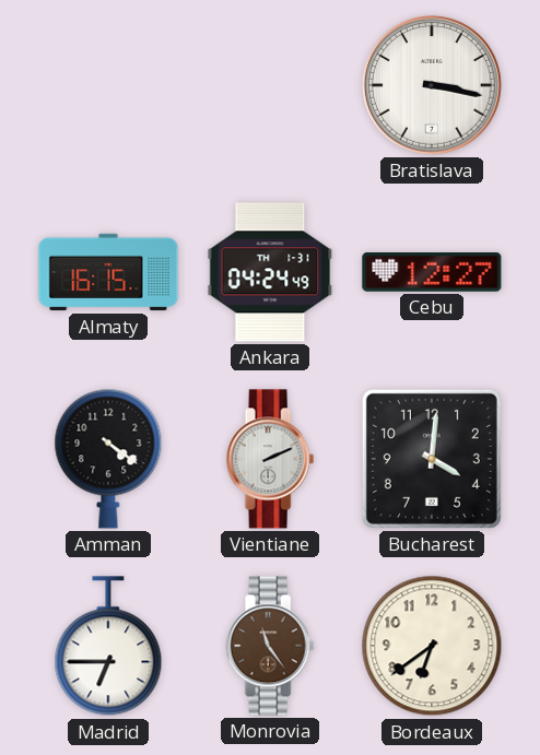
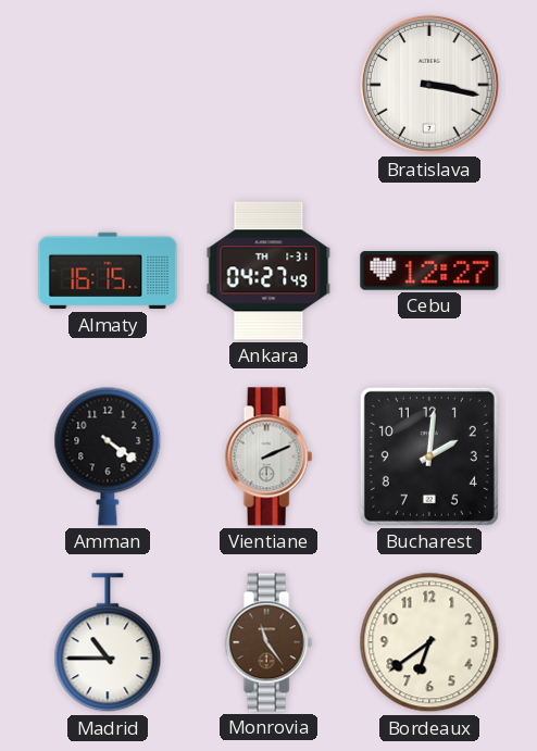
Ankara: 04:24 -> 04:27 (268, 271)
Bucharest: 4:01 -> 2:01 (429, 456)
Madrid: 6:45 -> 10:45 (108, 643)
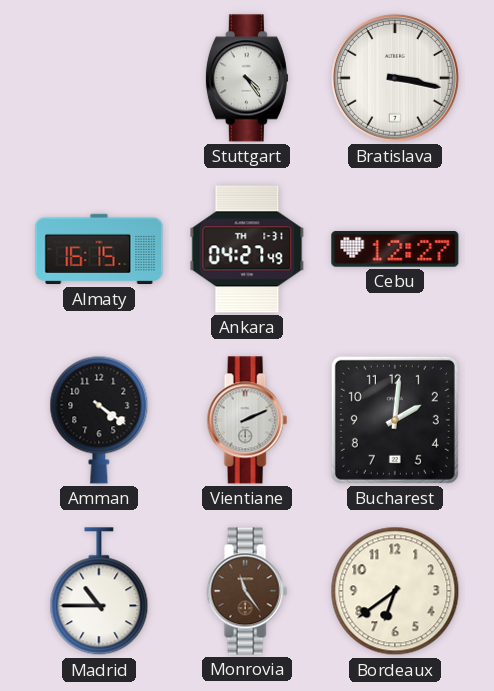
Stuttgart: none -> 4:24 (247, 78)
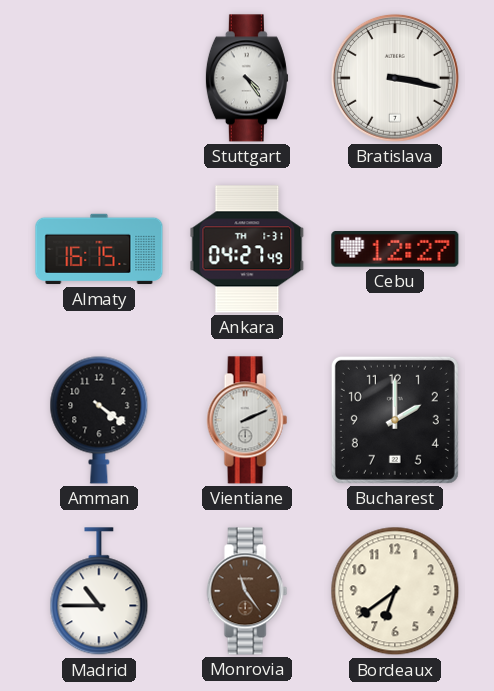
Bucharest: 2:01 -> 2:00 (395, 420)
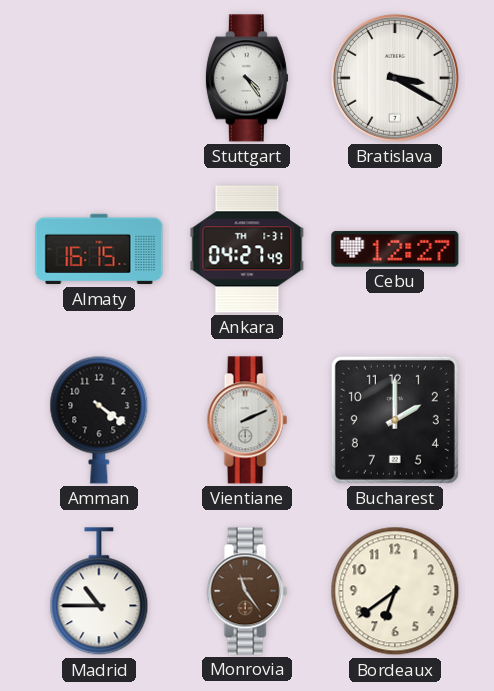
Bratislava: 3:17 -> 3:20 (395, 78)
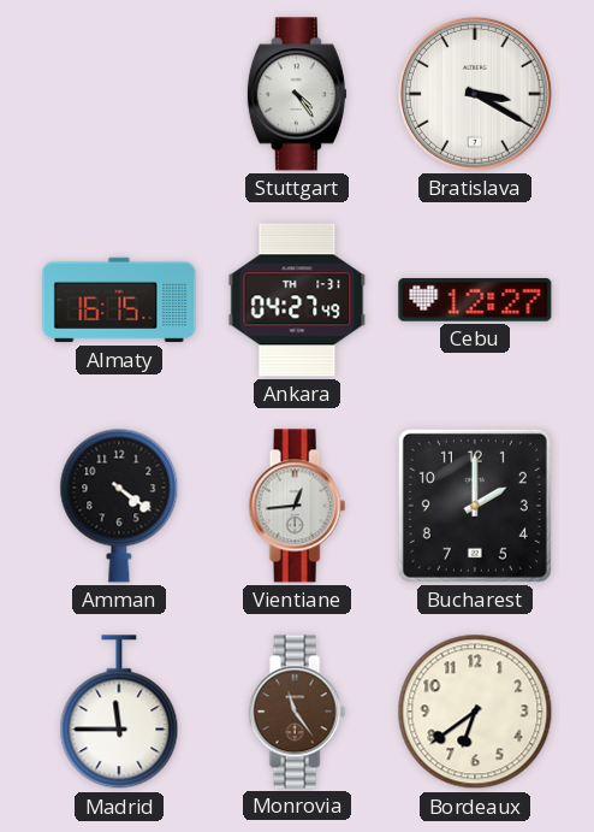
Vientiane: 2:11 -> 12:44 (297, 506)
Madrid: 10:45 -> 11:45 (119, 713)
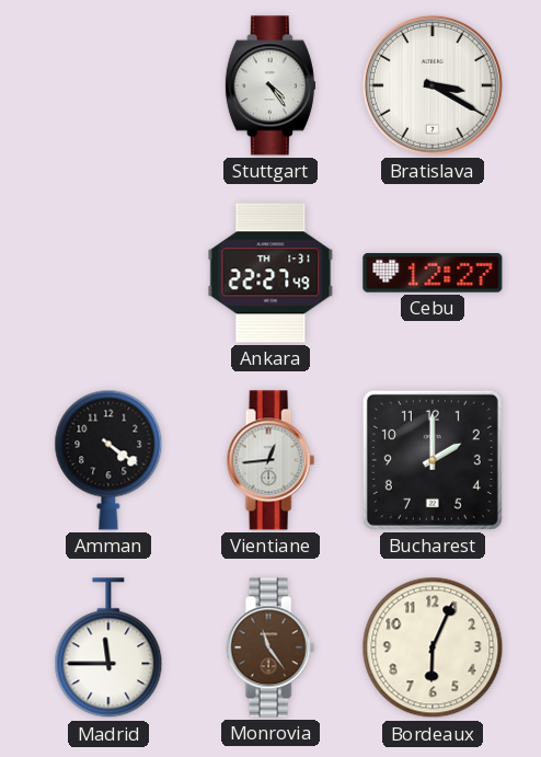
Almaty: 16:15 -> none (119, 300)
Ankara: 04:27 -> 22:27 (270, 273)
Bordeaux: 6:39 -> 6:04 (433, 647)
